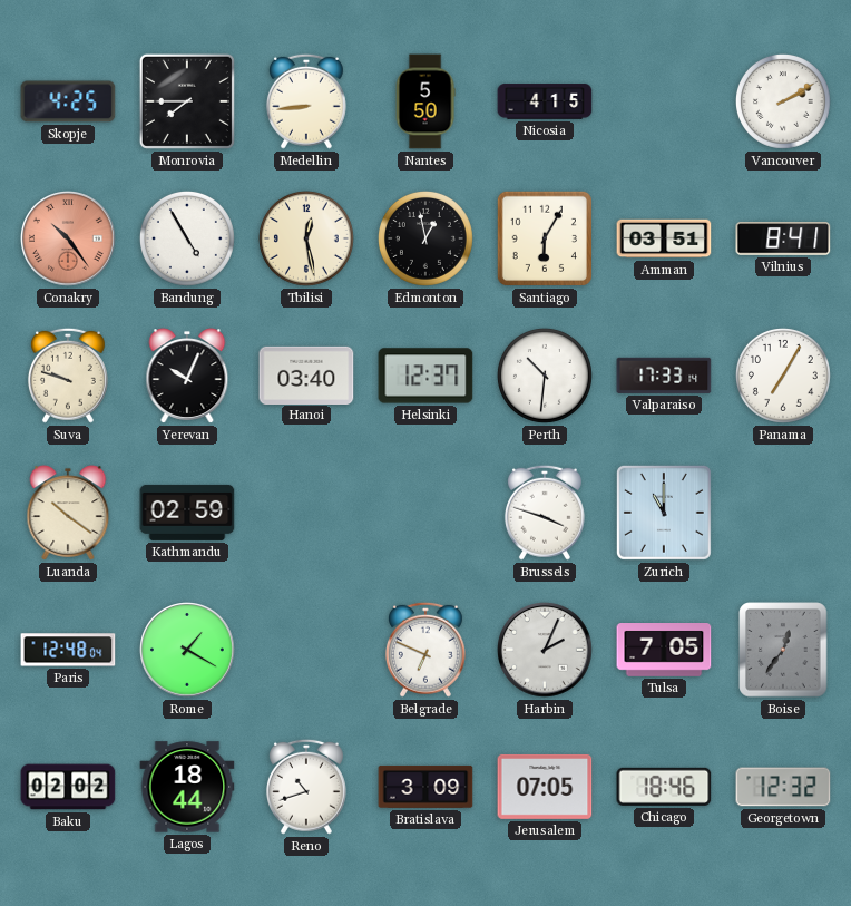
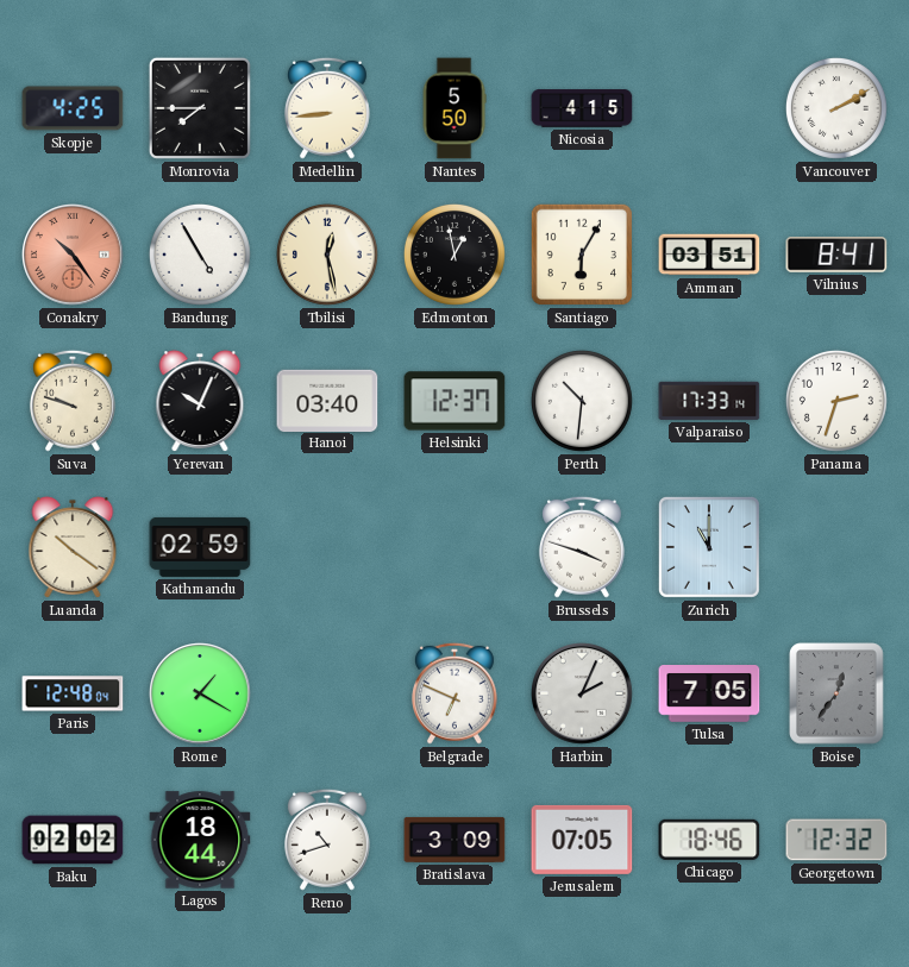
Panama: 7:05 -> 2:33 (836, 401)
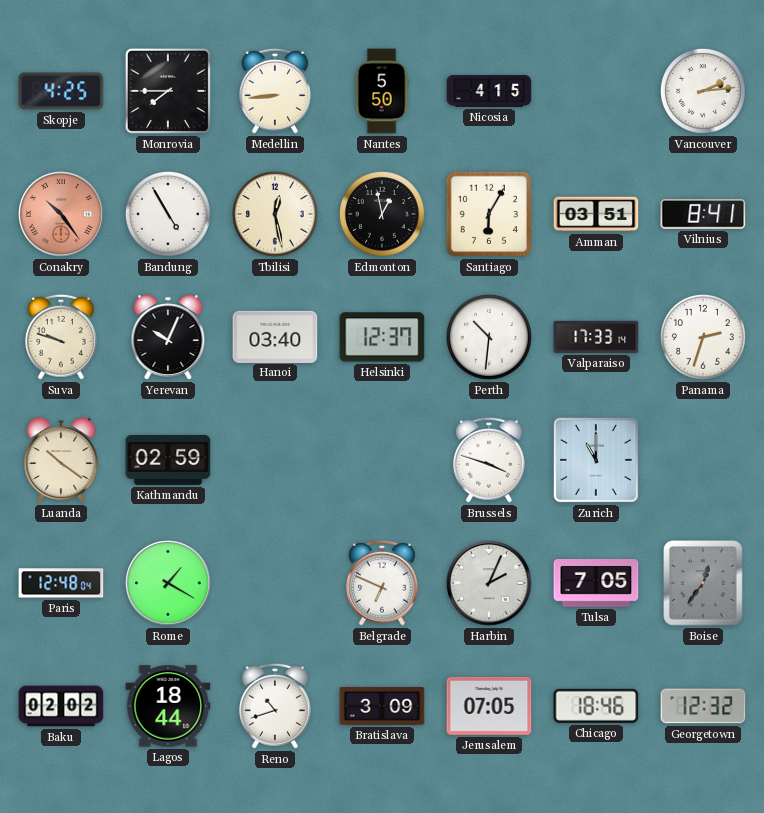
Vancouver: 2:10 -> 2:14 (703, 91)
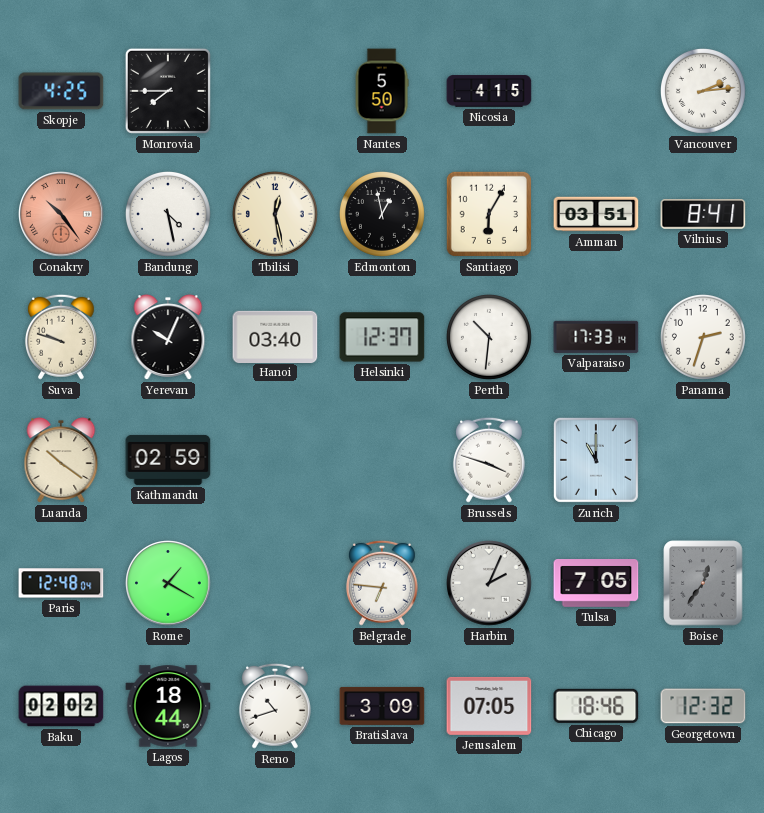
Medellin: 8:44 -> none (275, 91)
Bandung: 4:55 -> 4:28 (168, 214)
Belgrade: 6:49 -> 6:46 (382, 583)
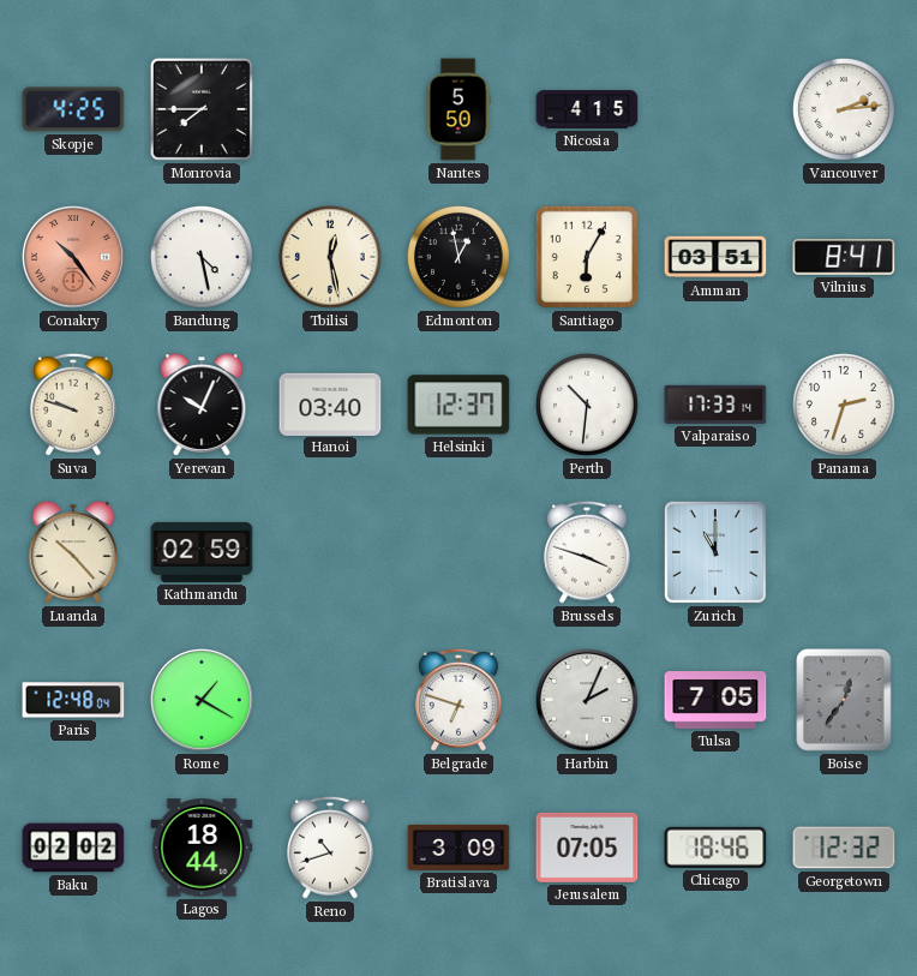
Luanda: 10:21 -> 10:23 (73, 552)
Belgrade: 6:46 -> 6:48 (458, 700)
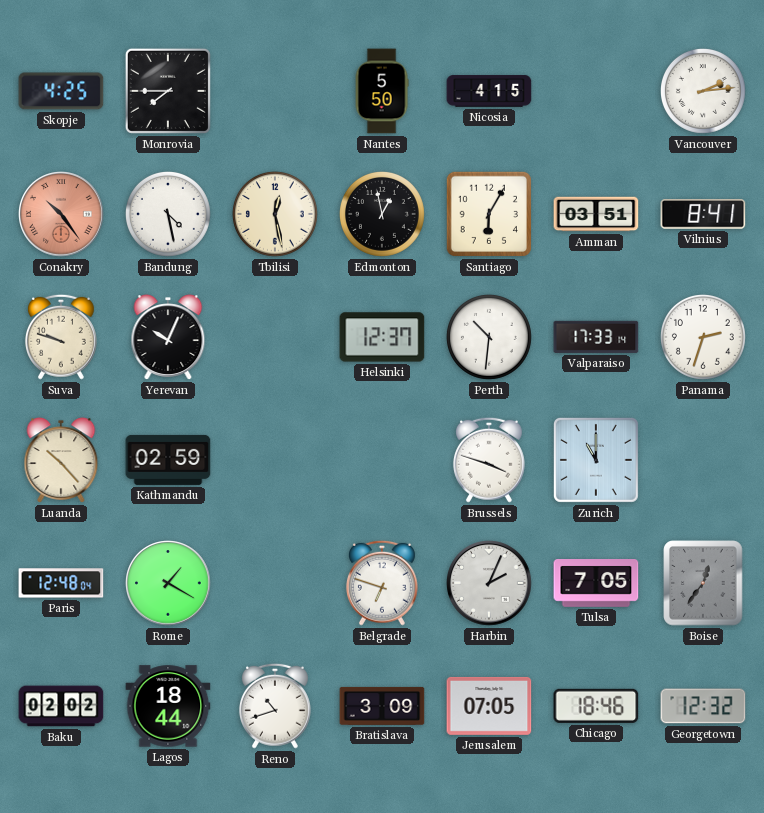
Hanoi: 03:40 -> none (330, 403)
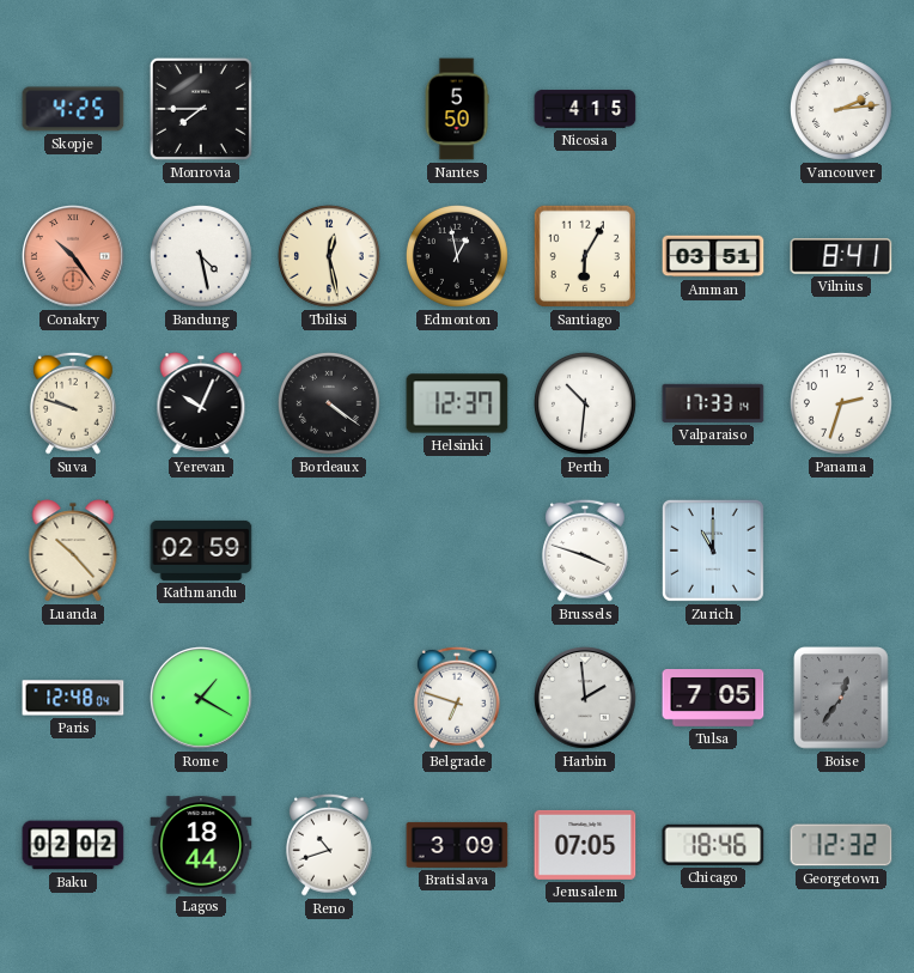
Bordeaux: none -> 4:21 (329, 403)
Harbin: 2:04 -> 1:59 (586, 699)
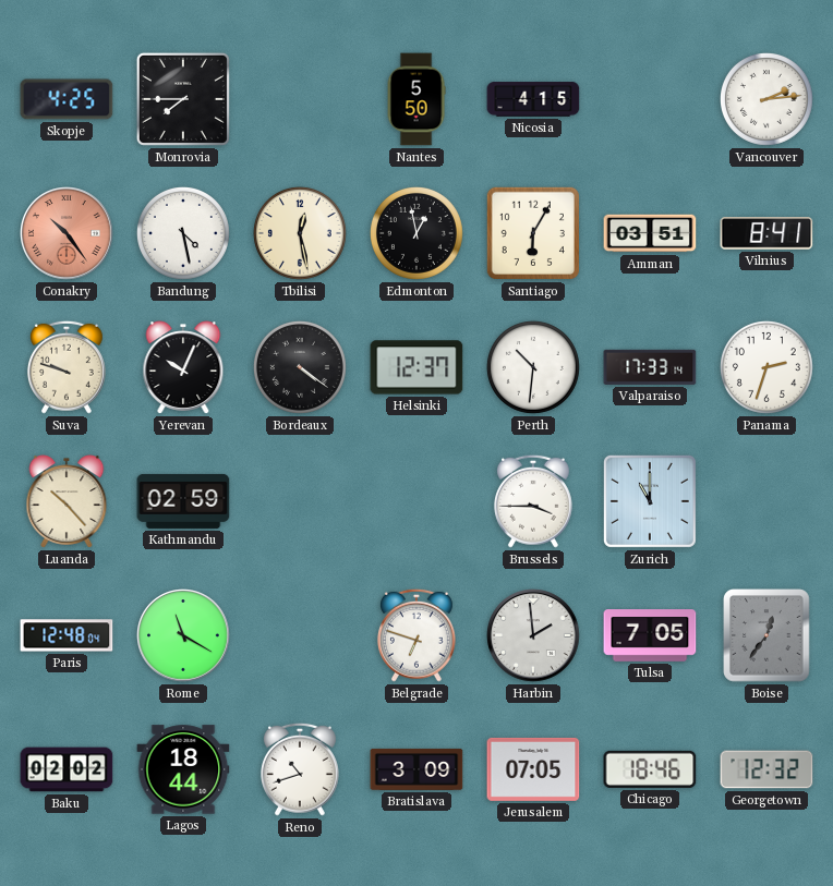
Brussels: 3:48 -> 3:45 (533, 501)
Rome: 1:20 -> 11:20 (184, 636)
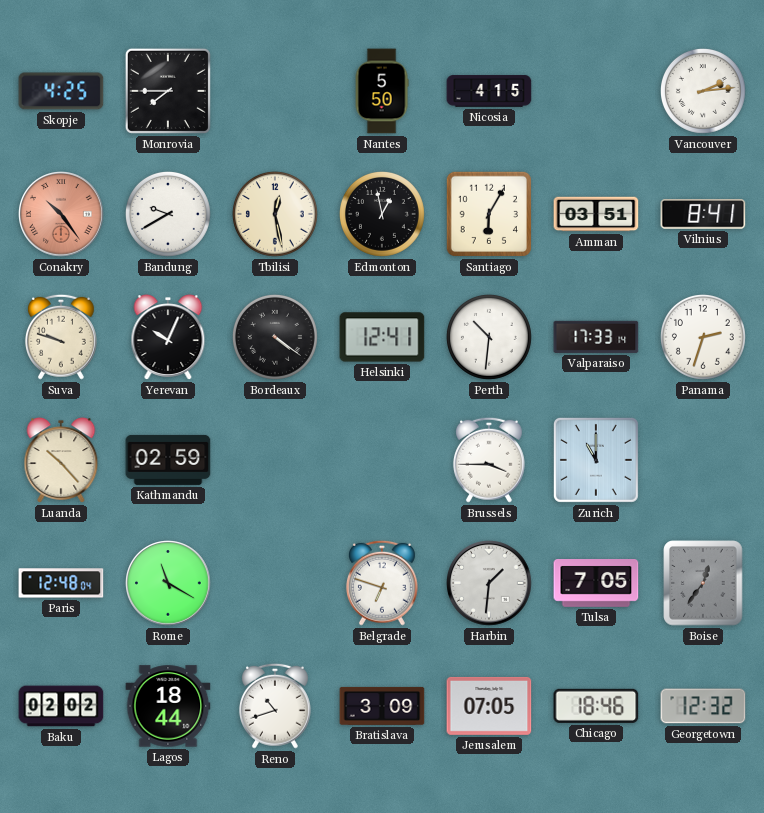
Bandung: 4:28 -> 9:40 (168, 214)
Helsinki: 12:37 -> 12:41 (382, 337)
Harbin: 1:59 -> 1:31 (490, 584)
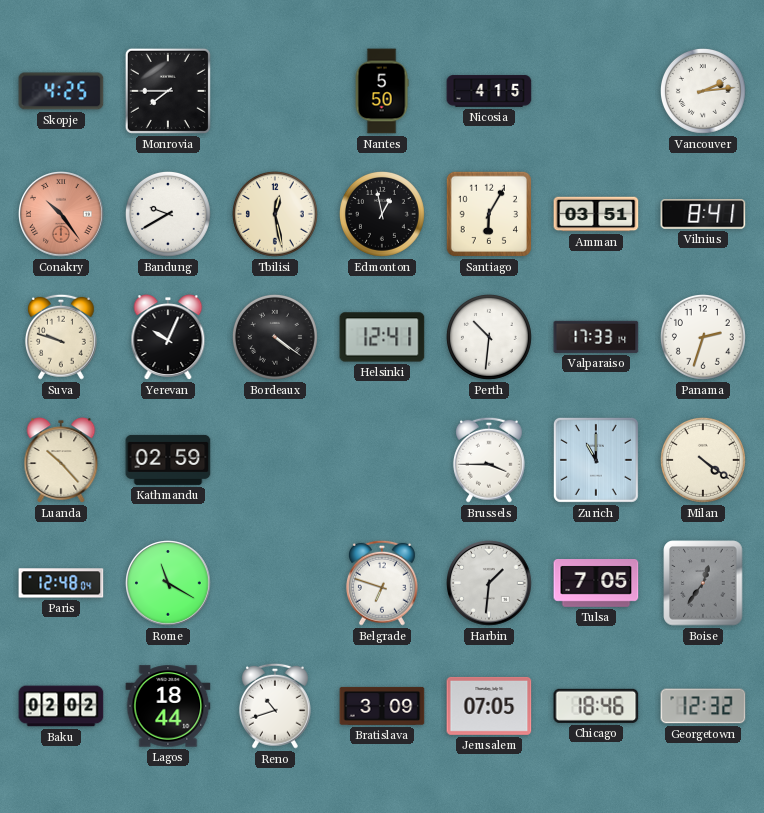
Milan: none -> 4:21 (703, 460)
